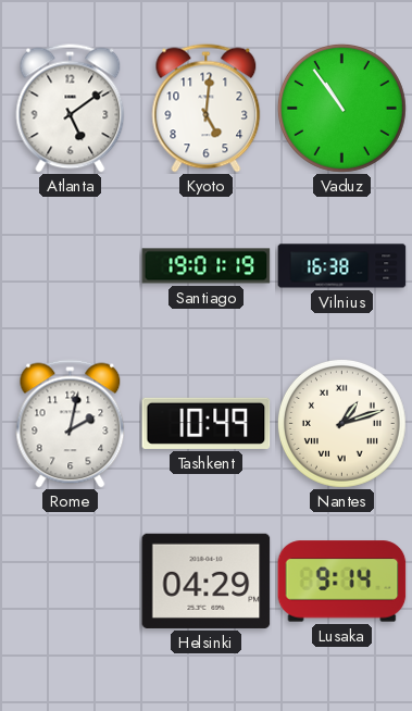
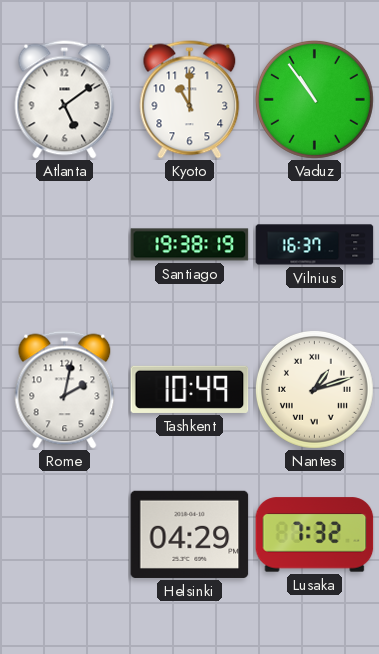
Kyoto: 5:01 -> 11:00 (190, 100)
Santiago: 19:01 -> 19:38 (190, 245)
Vilnius: 16:38 -> 16:37 (315, 245)
Lusaka: 9:14 -> 7:32 (315, 535)
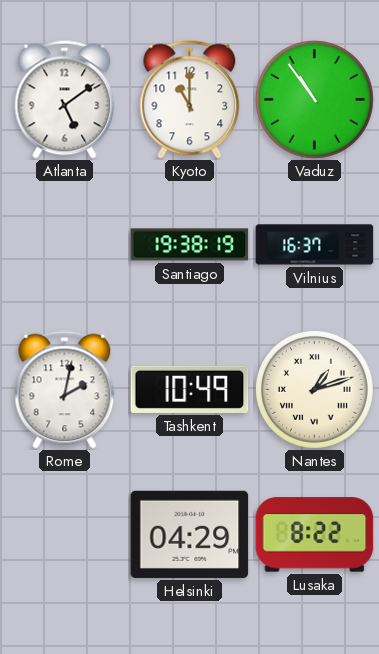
Lusaka: 7:32 -> 8:22 (315, 535)
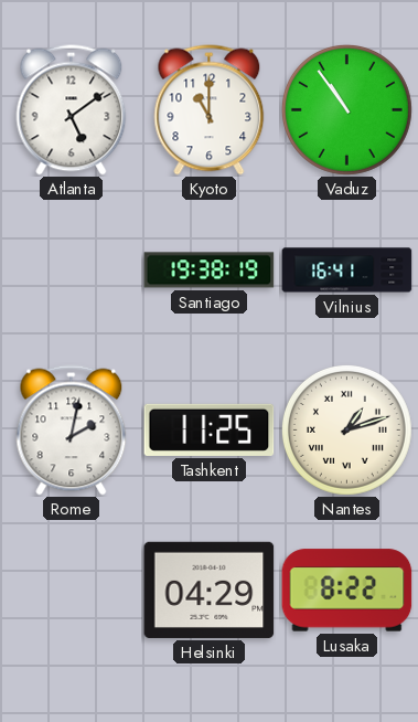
Vilnius: 16:37 -> 16:41 (347, 270)
Tashkent: 10:49 -> 11:25 (210, 429)
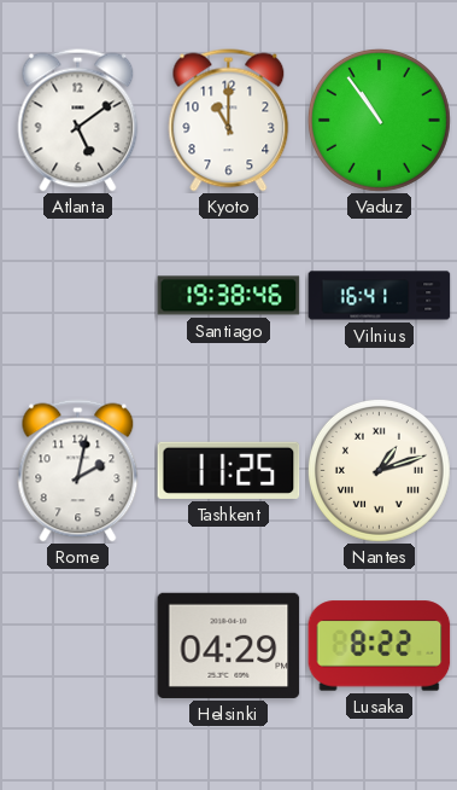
Santiago: 19:38:19 -> 19:38:46 (229, 296)
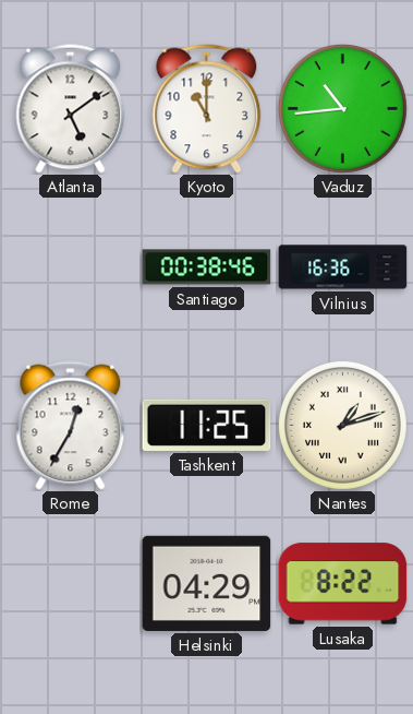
Vaduz: 10:54 -> 10:44 (342, 108)
Santiago: 19:38 -> 00:38 (207, 267)
Vilnius: 16:41 -> 16:36 (343, 267)
Rome: 2:02 -> 12:35 (71, 426)
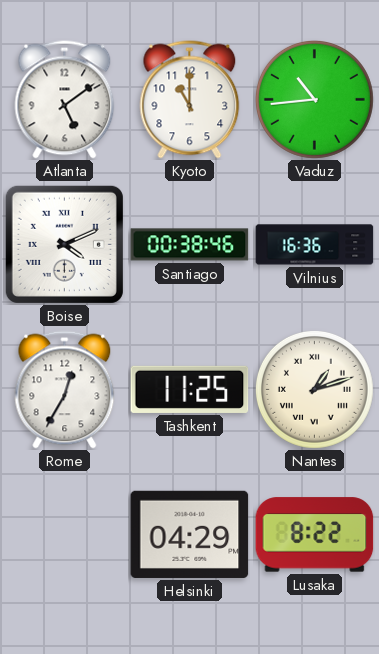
Boise: none -> 4:11 (64, 244)
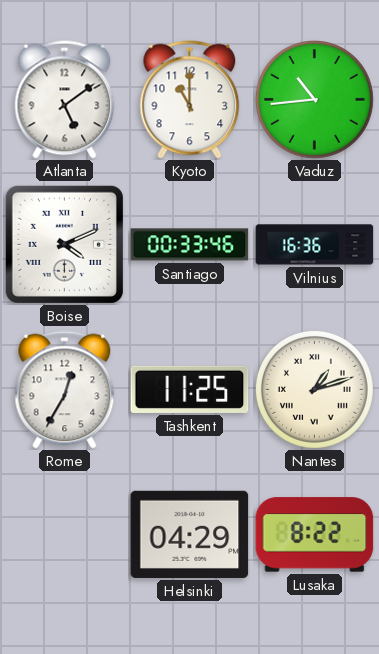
Santiago: 00:38 -> 00:33 (190, 245)
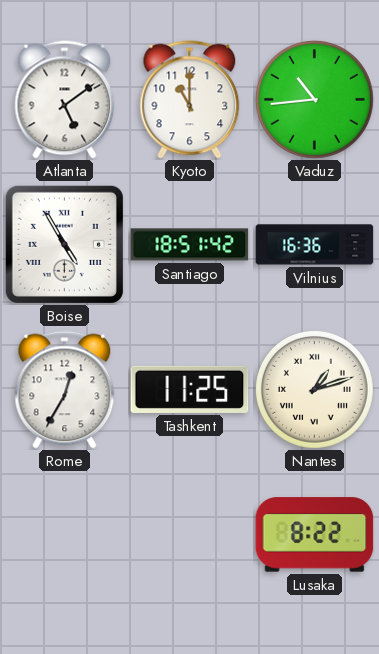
Boise: 4:11 -> 4:55 (64, 244)
Santiago: 00:33 -> 18:51 (190, 245)
Helsinki: 04:29 -> none (190, 534)
